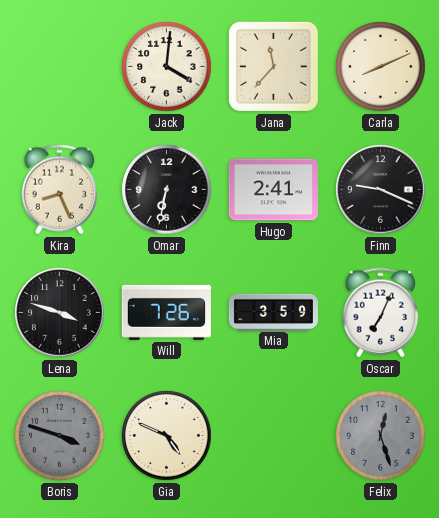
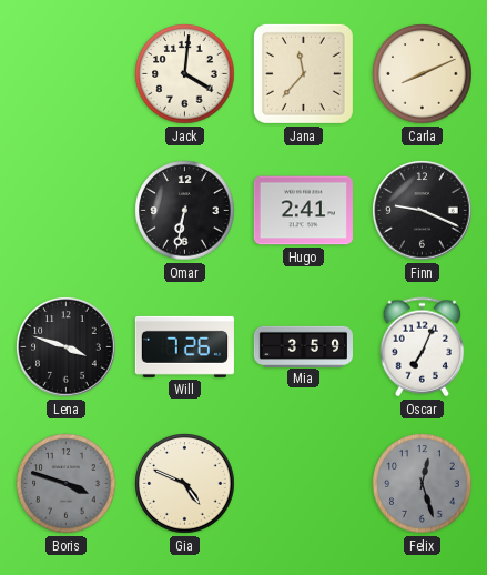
Kira: 8:26 -> none (60, 190)
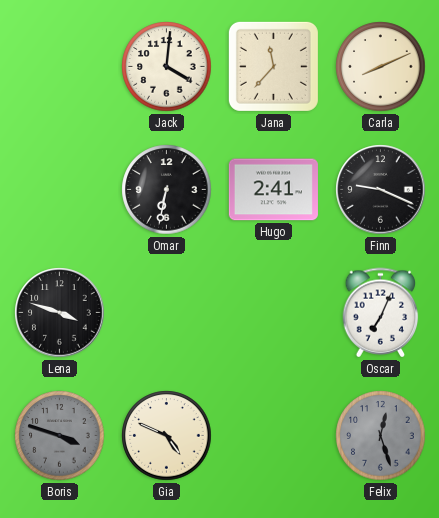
Will: 7:26 -> none (184, 346)
Mia: 3:59 -> none (303, 346)
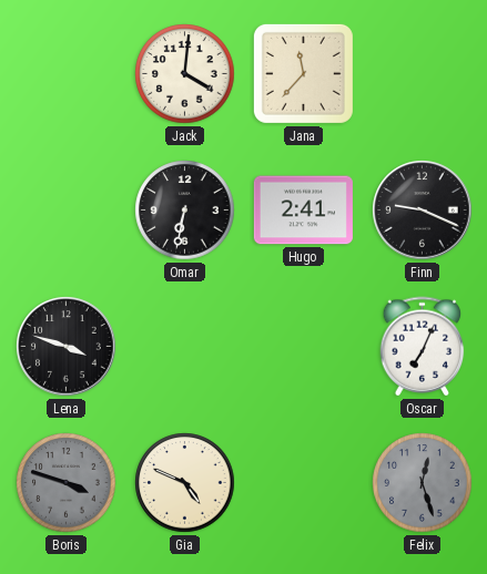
Carla: 8:11 -> none (381, 67)
